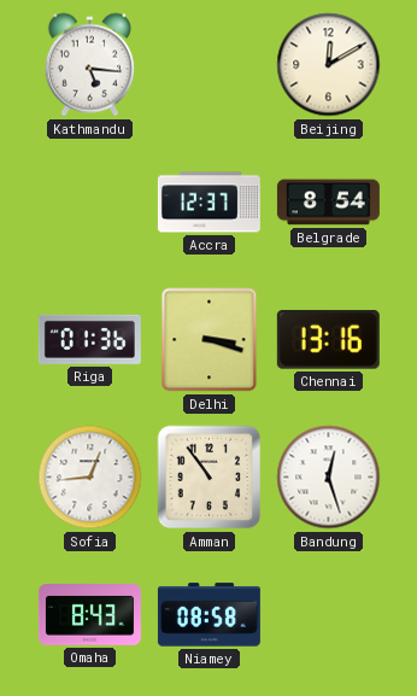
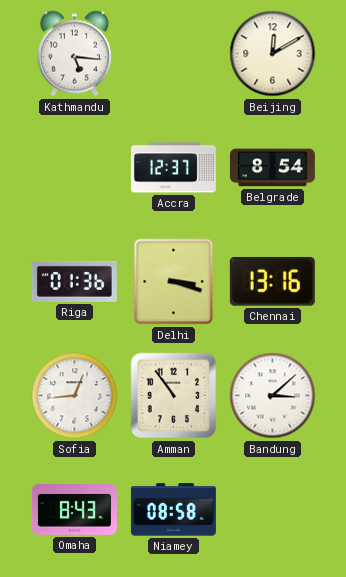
Bandung: 12:27 -> 3:08 (273, 396)
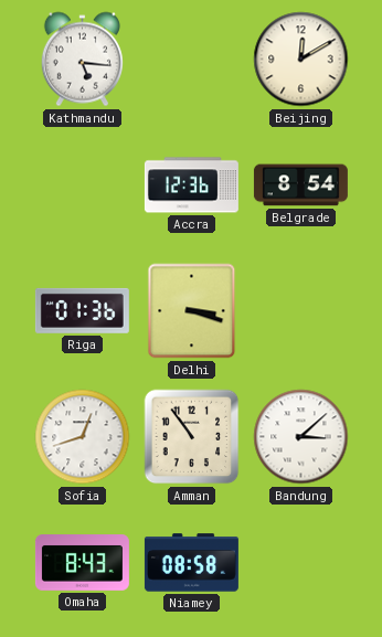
Accra: 12:37 -> 12:36 (191, 185)
Chennai: 13:16 -> none (272, 281)
Sofia: 12:44 -> 12:42 (83, 437)
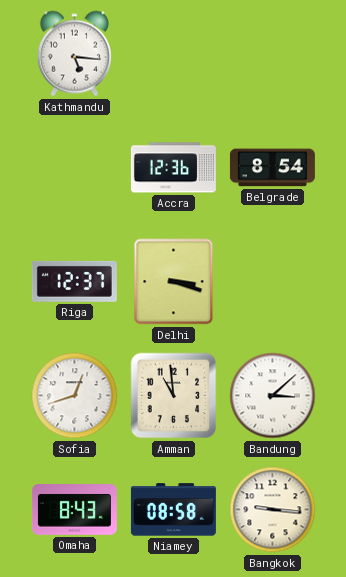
Beijing: 12:10 -> none (301, 60)
Riga: 01:36 -> 12:37 (74, 281)
Amman: 10:54 -> 10:59 (174, 396)
Bangkok: none -> 9:16 (273, 510)
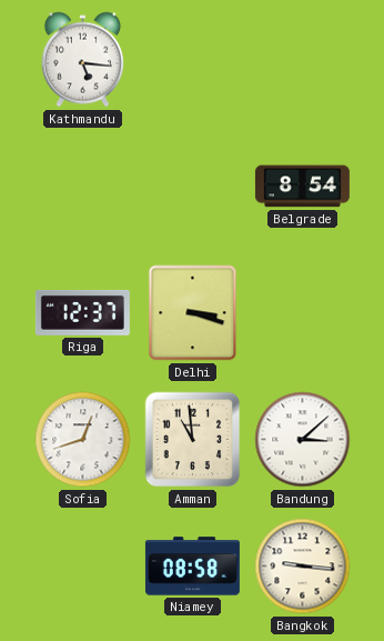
Accra: 12:36 -> none (173, 168)
Omaha: 8:43 -> none (74, 510)
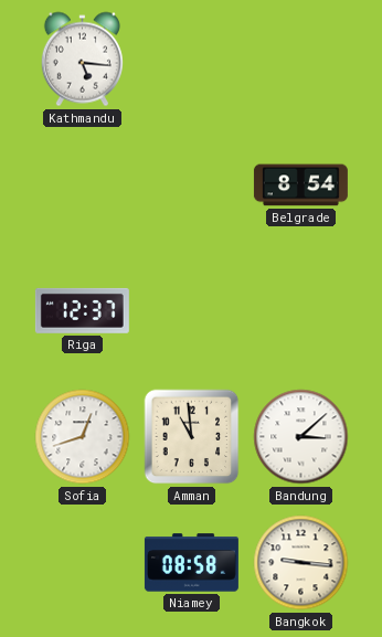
Delhi: 3:18 -> none (193, 313)
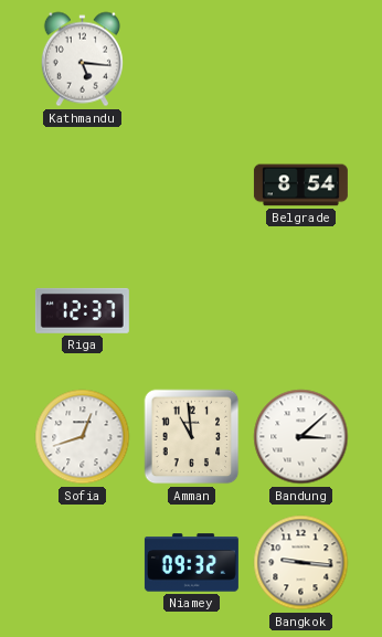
Niamey: 08:58 -> 09:32 (191, 563)
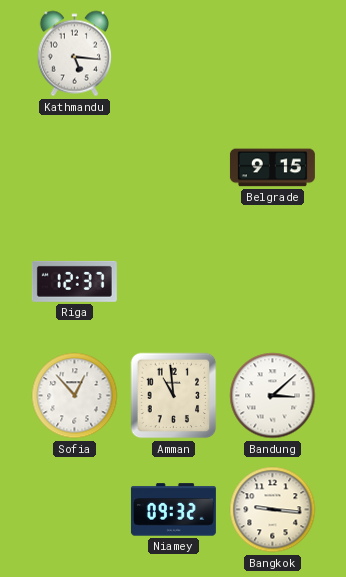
Belgrade: 8:54 -> 9:15 (272, 168)
Sofia: 12:42 -> 12:53 (75, 396)
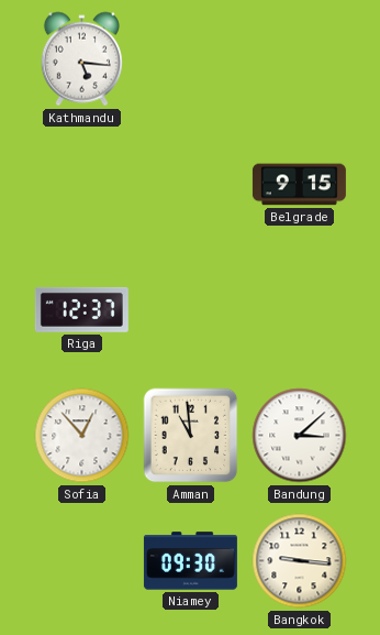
Niamey: 09:32 -> 09:30 (190, 561)
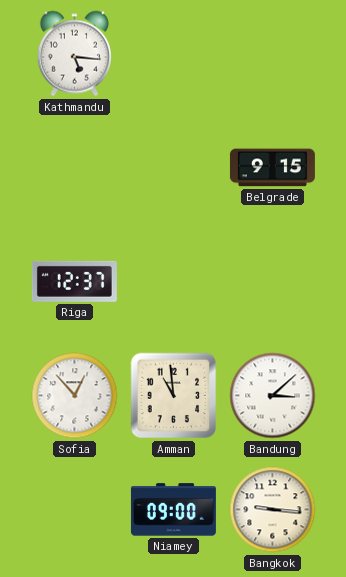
Niamey: 09:30 -> 09:00 (173, 510)
